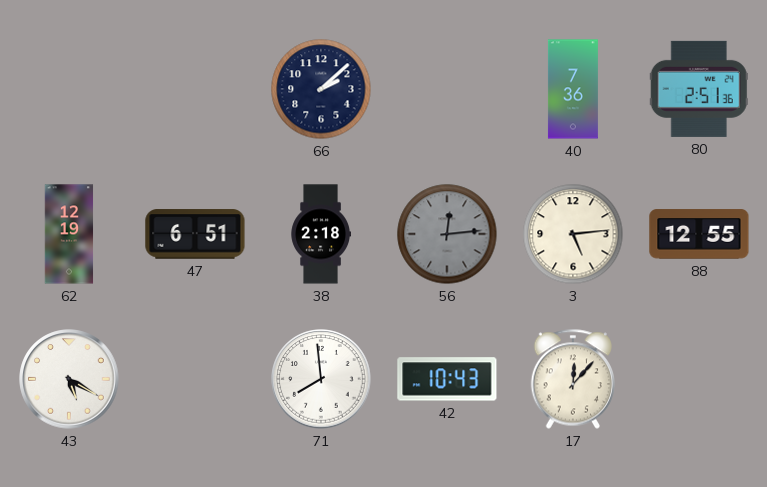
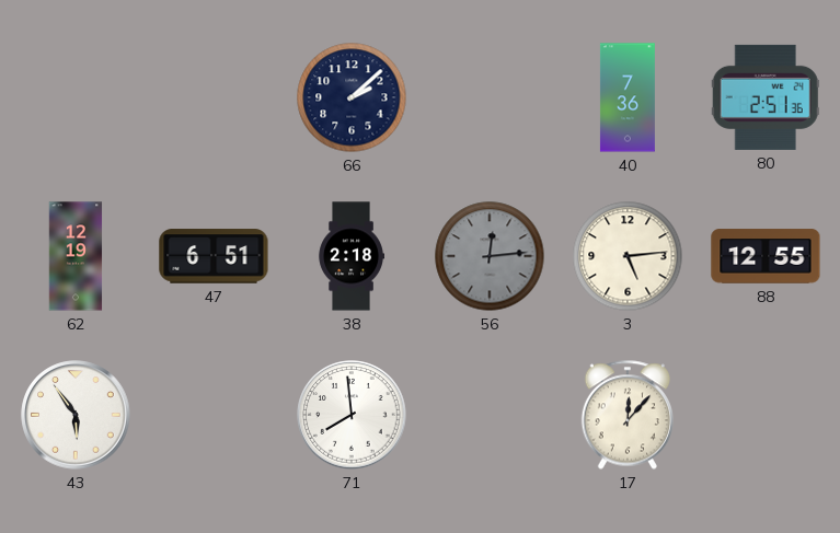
43: 5:20 -> 5:54 (76, 415)
42: 10:43 -> none (447, 379)
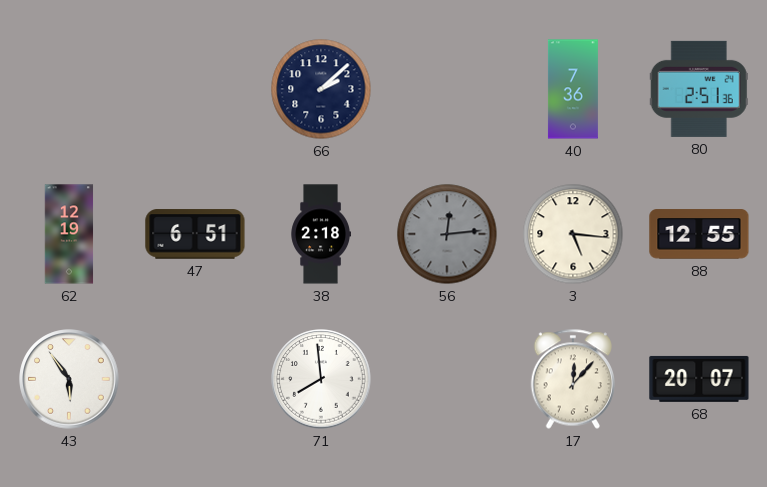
3: 5:14 -> 5:16 (573, 234)
68: none -> 20:07 (699, 379)
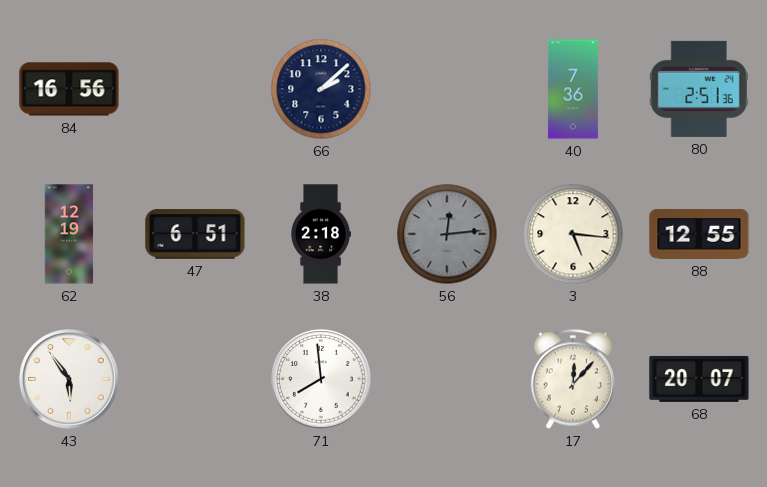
84: none -> 16:56 (69, 89)
